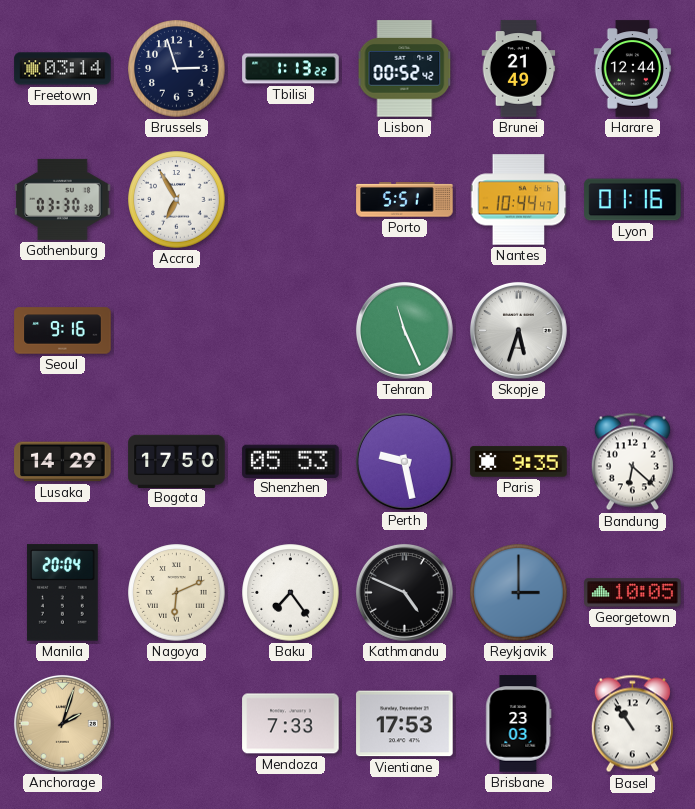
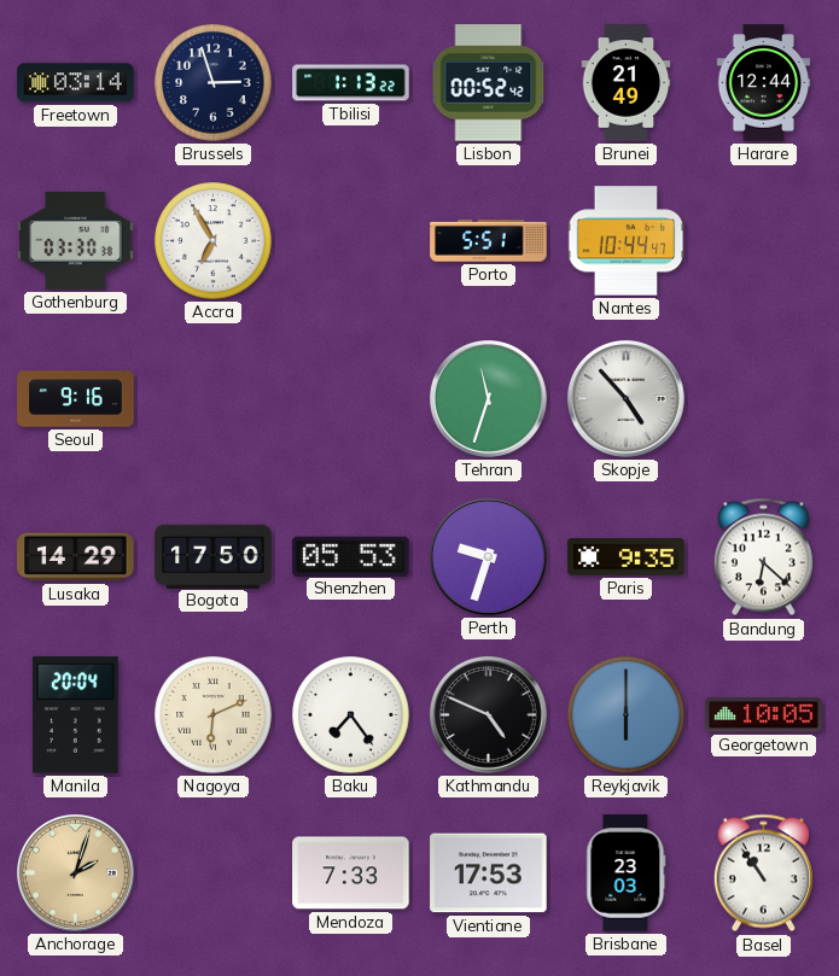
Lyon: 01:16 -> none (633, 200)
Tehran: 11:26 -> 11:33 (488, 398)
Skopje: 5:33 -> 4:53 (625, 398)
Perth: 9:28 -> 9:33 (488, 556)
Reykjavik: 3:00 -> 6:00 (627, 715)
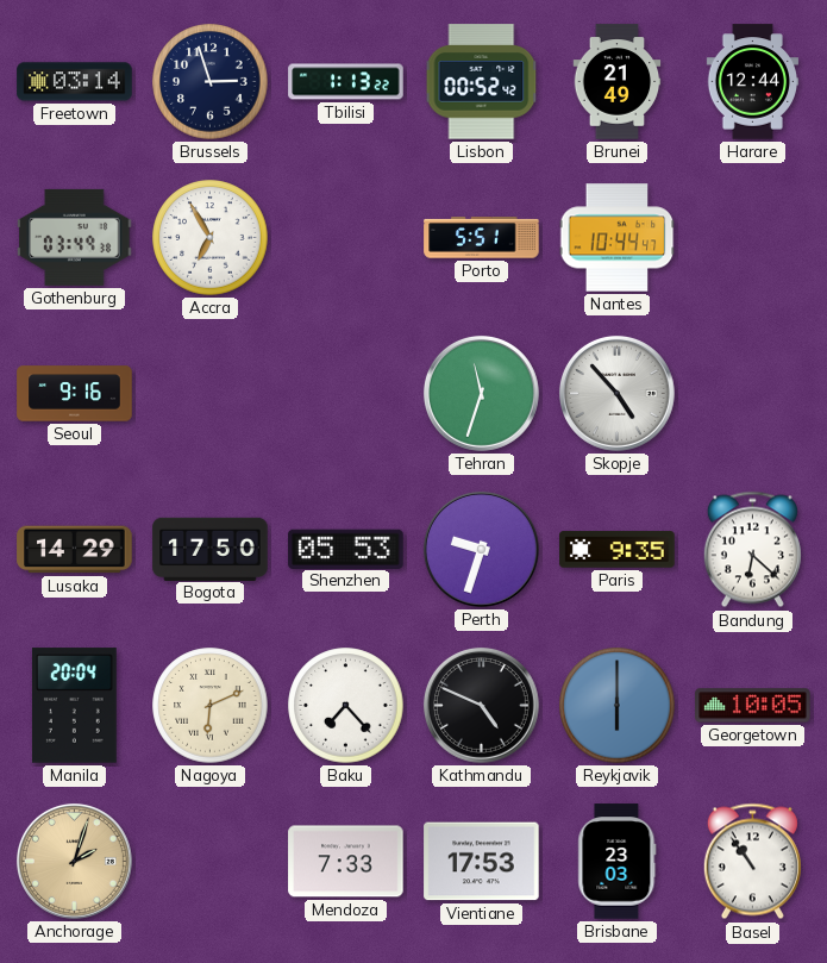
Gothenburg: 03:30 -> 03:49 (75, 237)
Baku: 7:24 -> 7:23 (346, 706)
